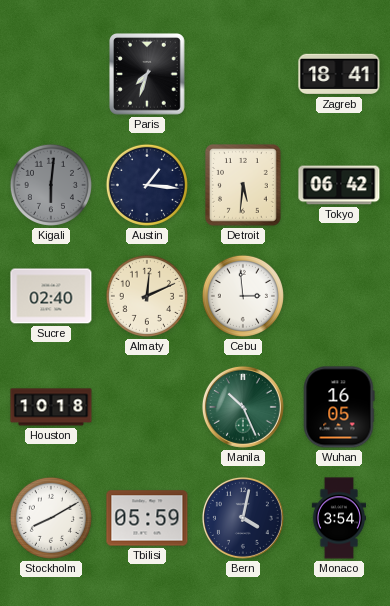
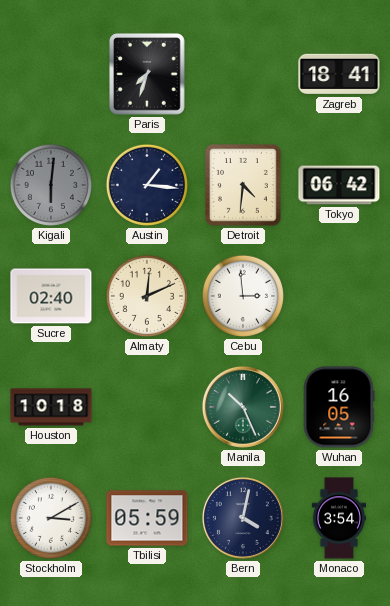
Detroit: 5:31 -> 4:31 (244, 186)
Stockholm: 8:10 -> 3:10 (51, 518)
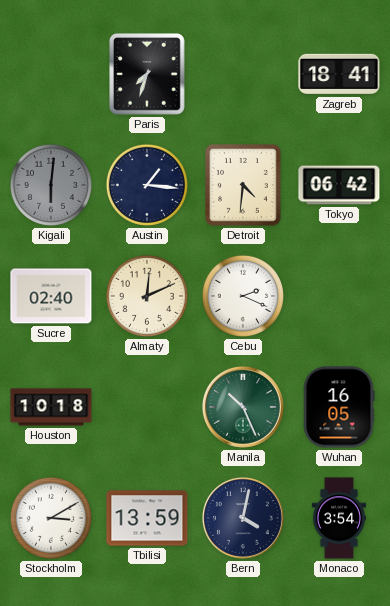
Cebu: 2:59 -> 2:19 (243, 296)
Tbilisi: 05:59 -> 13:59 (147, 518)
